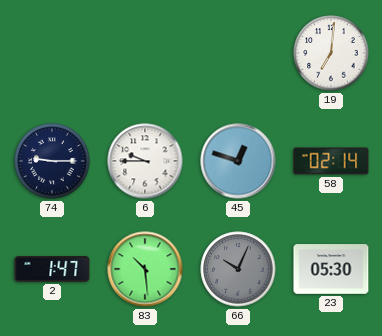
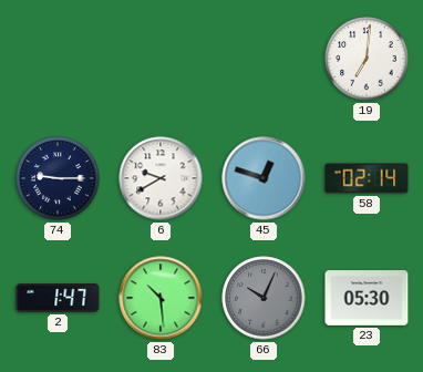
6: 9:45 -> 9:40 (161, 178)
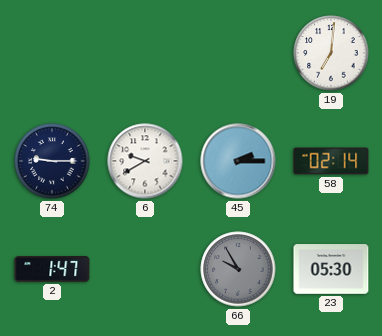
45: 12:48 -> 2:15 (238, 161)
83: 10:29 -> none (161, 298)
66: 10:04 -> 9:55 (238, 269)
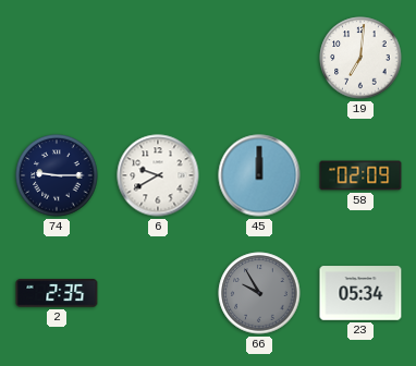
45: 2:15 -> 12:00 (259, 175)
58: 02:14 -> 02:09 (360, 175)
2: 1:47 -> 2:35 (57, 293)
23: 05:30 -> 05:34 (360, 293)
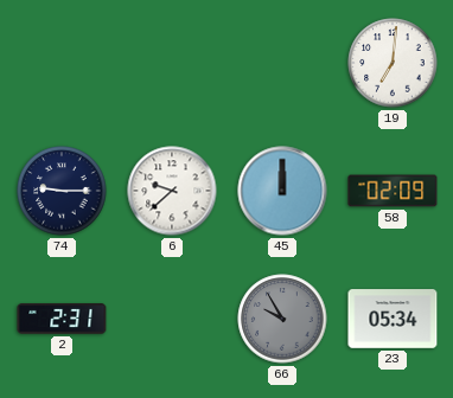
6: 9:40 -> 9:38 (172, 191)
2: 2:35 -> 2:31 (62, 319)
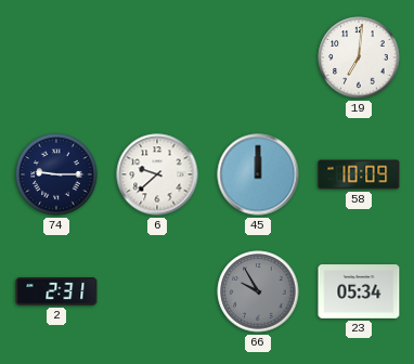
58: 02:09 -> 10:09 (359, 174)
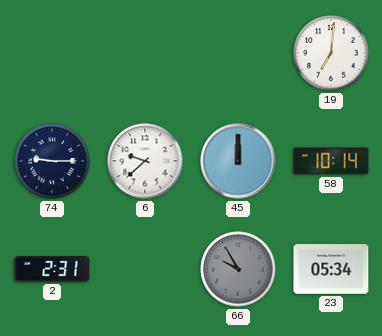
58: 10:09 -> 10:14 (331, 161)
